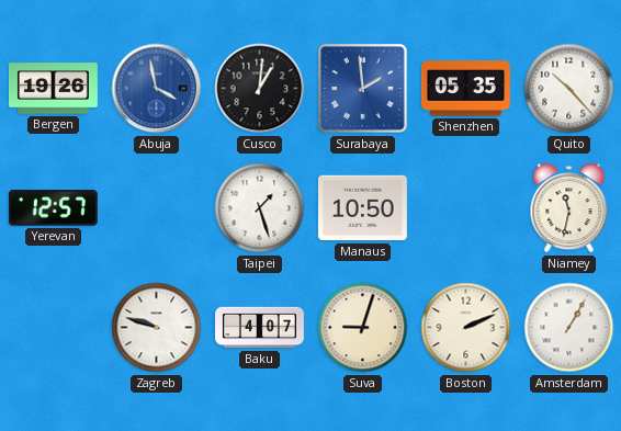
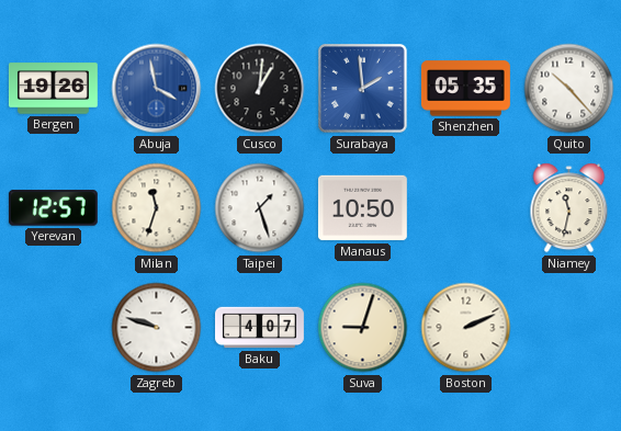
Milan: none -> 11:33 (157, 208)
Amsterdam: 1:05 -> none (569, 328)
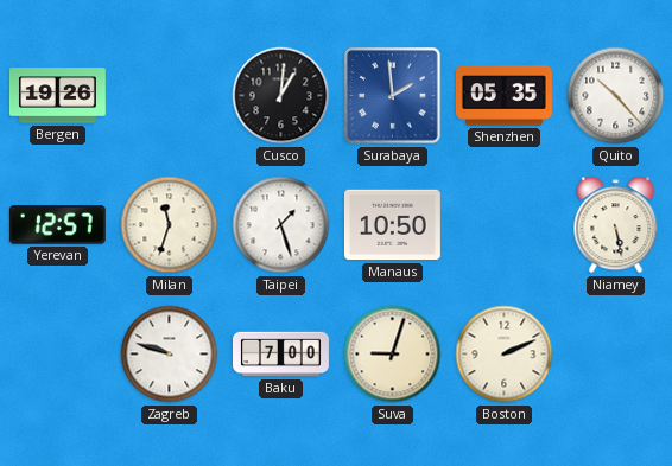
Abuja: 3:58 -> none (157, 89)
Niamey: 11:32 -> 5:28 (616, 225)
Baku: 4:07 -> 7:00 (281, 355)
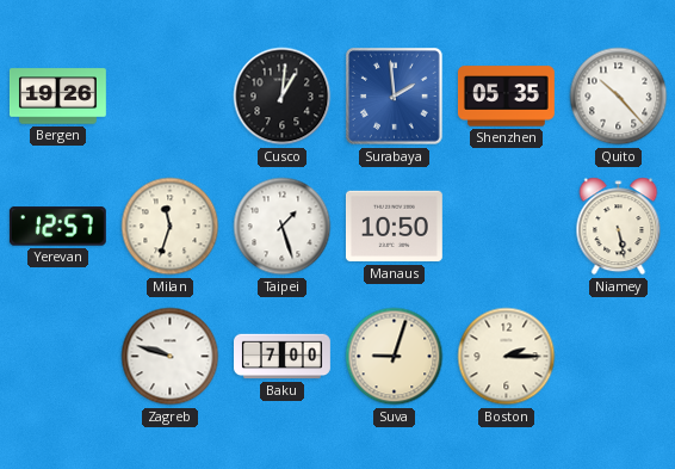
Boston: 2:11 -> 2:15 (507, 357)
